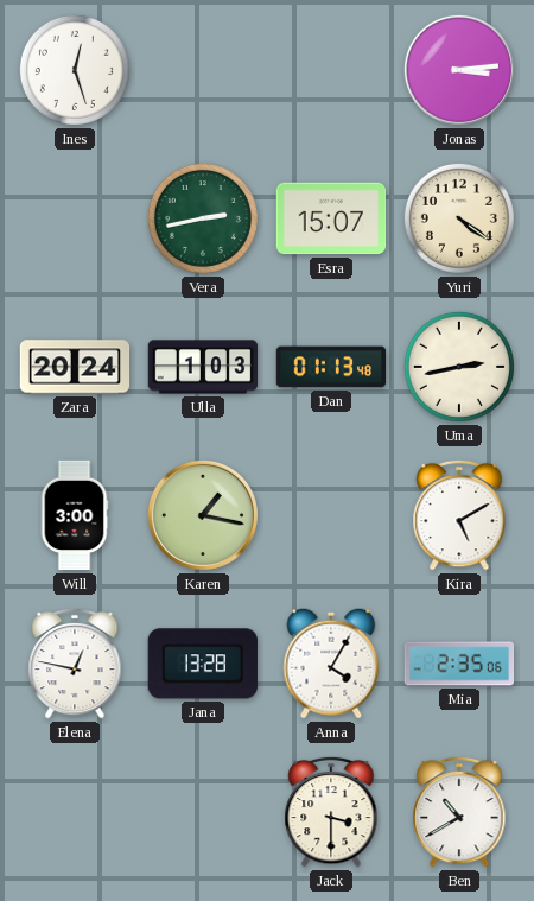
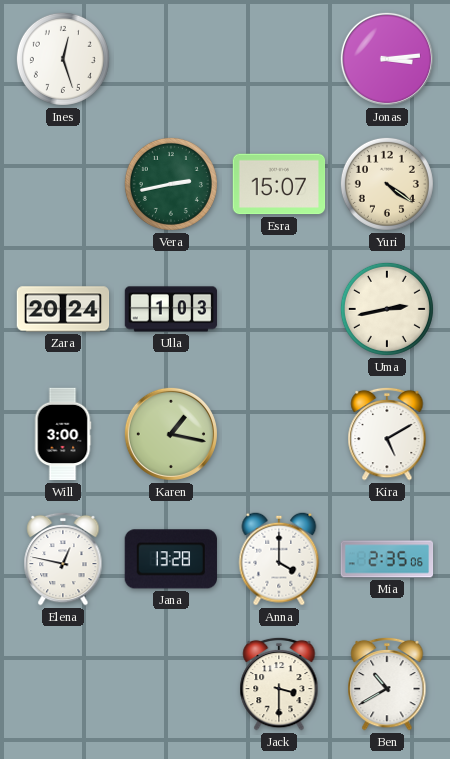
Dan: 01:13 -> none (331, 367)
Anna: 4:05 -> 4:00 (279, 559)
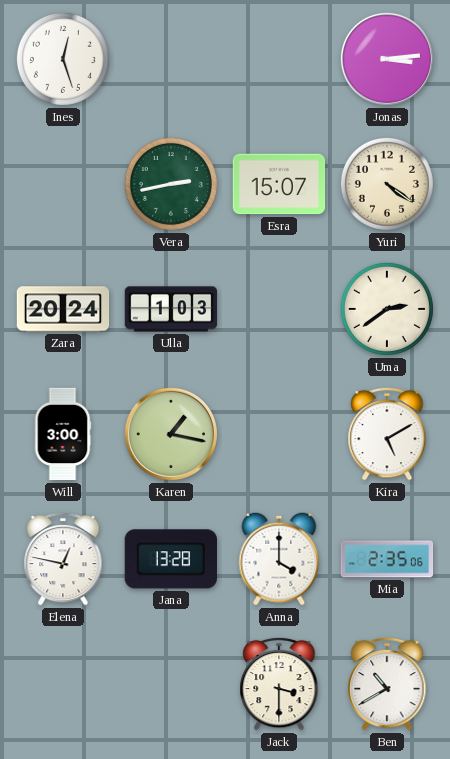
Uma: 2:43 -> 2:39 (387, 309)
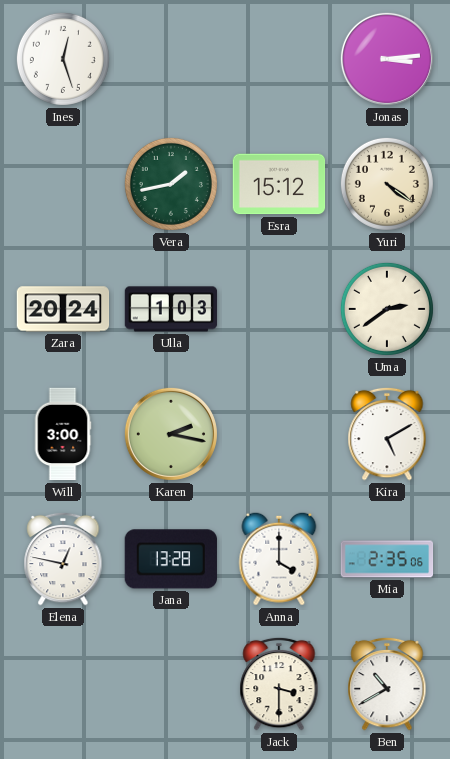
Vera: 2:43 -> 1:43 (171, 184)
Esra: 15:07 -> 15:12 (279, 184)
Karen: 1:17 -> 2:17 (171, 434)
